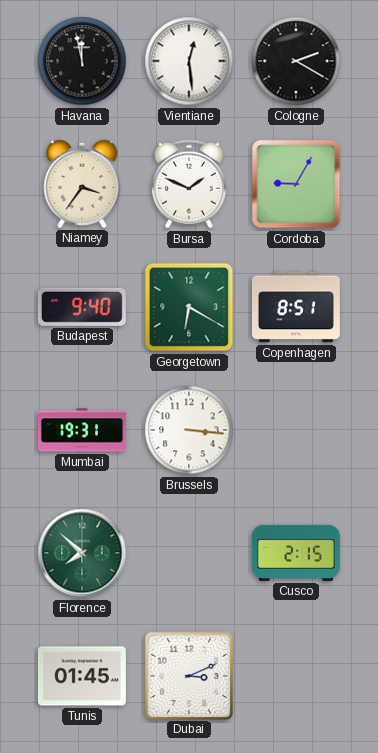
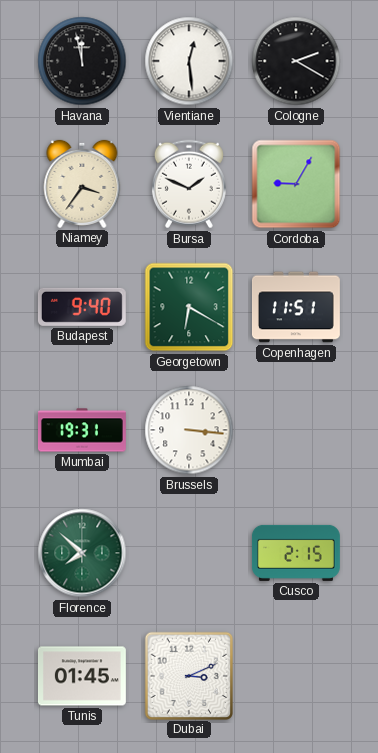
Copenhagen: 8:51 -> 11:51 (296, 307)
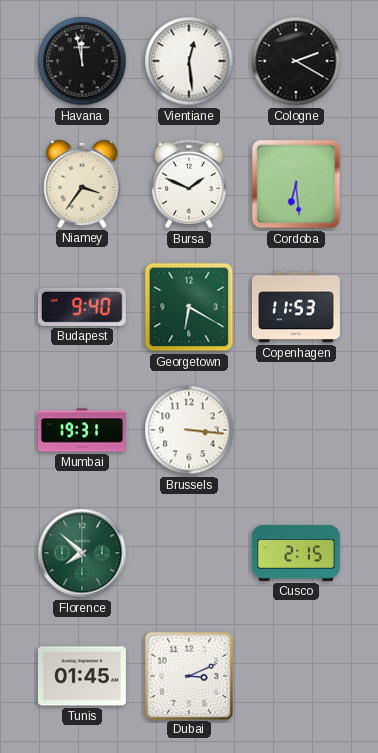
Cordoba: 9:05 -> 6:29 (296, 184)
Copenhagen: 11:51 -> 11:53 (296, 307)
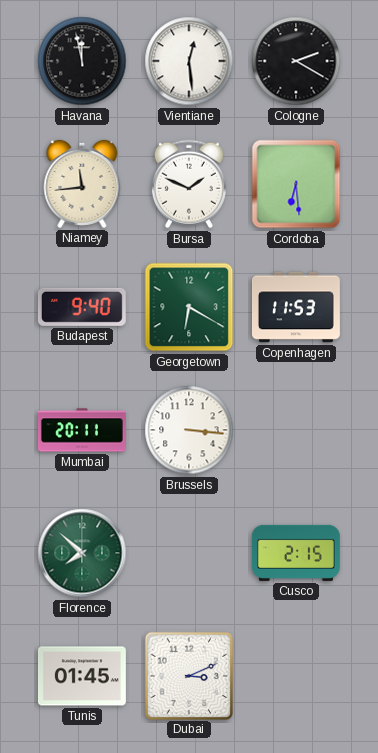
Niamey: 3:36 -> 11:44 (82, 184)
Mumbai: 19:31 -> 20:11 (82, 430)
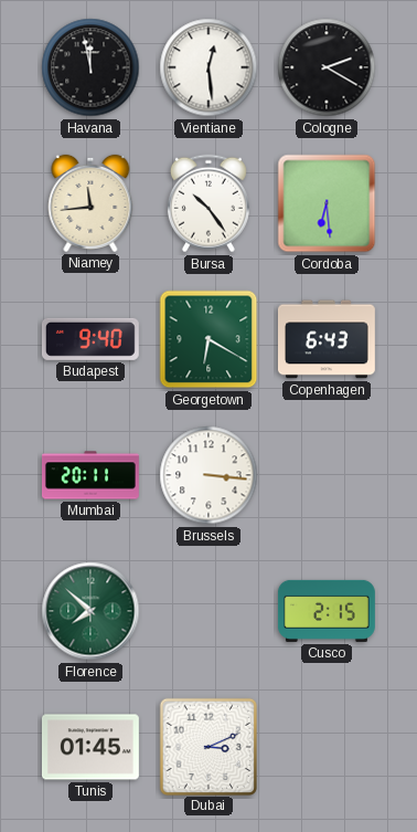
Bursa: 1:49 -> 10:24 (209, 203)
Copenhagen: 11:53 -> 6:43 (327, 339)
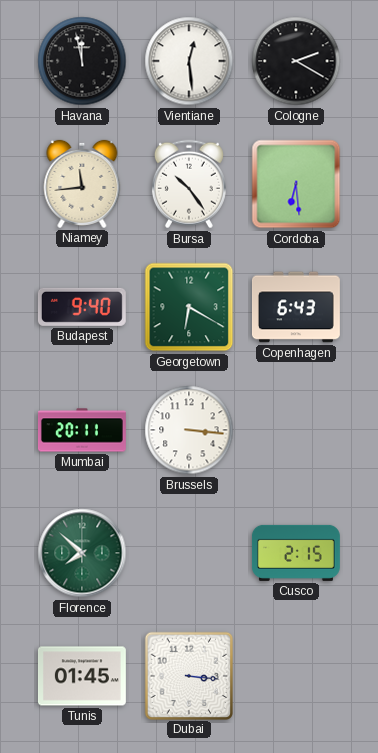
Dubai: 3:11 -> 3:16 (188, 675)
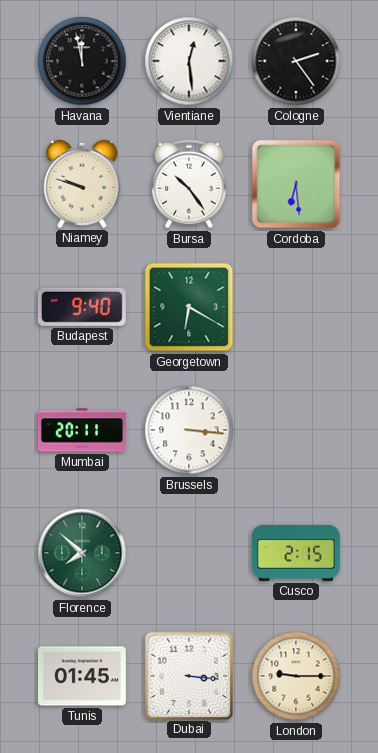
Cologne: 2:20 -> 2:24 (296, 61)
Niamey: 11:44 -> 9:48 (82, 184)
Copenhagen: 6:43 -> none (296, 307)
London: none -> 9:15 (296, 676)
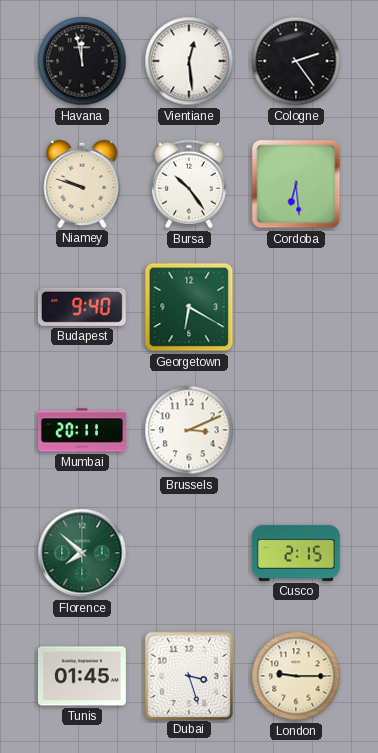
Brussels: 3:16 -> 3:11 (189, 430)
Dubai: 3:16 -> 3:27 (188, 675)
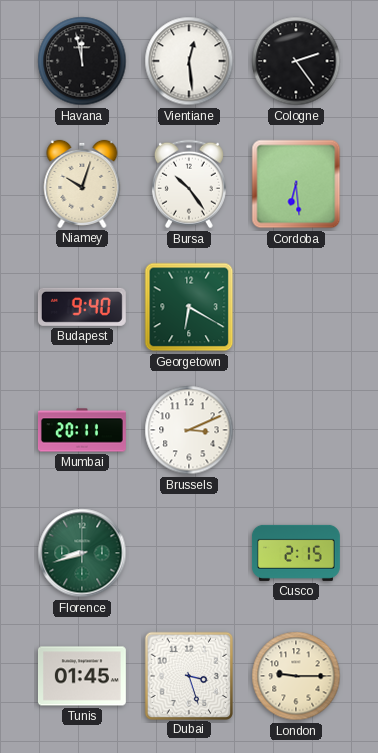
Niamey: 9:48 -> 10:03 (82, 184)
Florence: 7:52 -> 8:42 (82, 553)
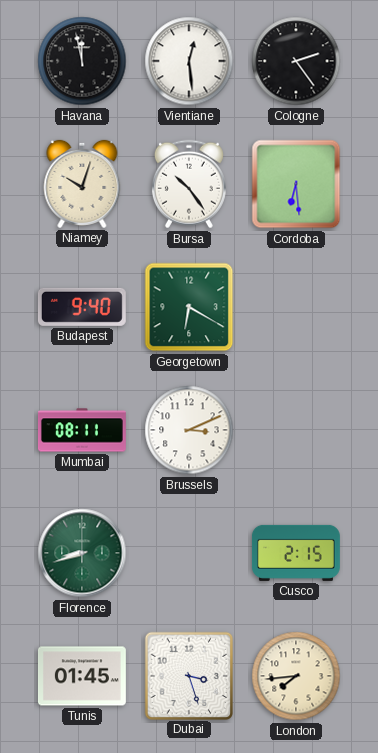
Mumbai: 20:11 -> 08:11 (82, 430)
London: 9:15 -> 7:44 (296, 676)
